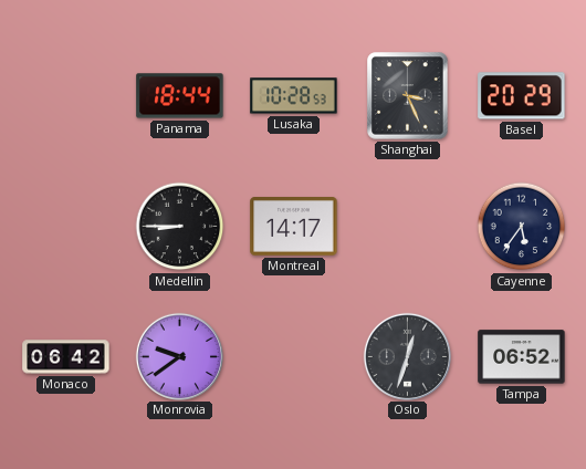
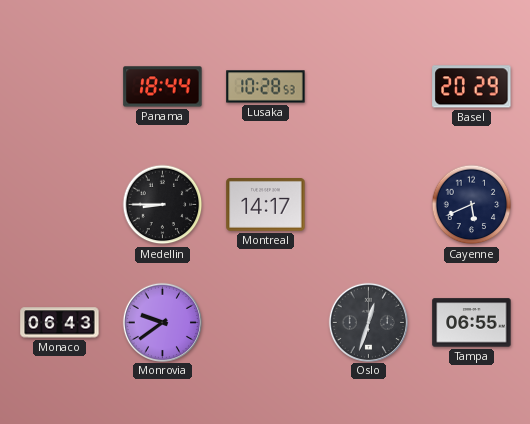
Shanghai: 3:26 -> none (408, 96)
Cayenne: 5:36 -> 5:41 (472, 205)
Monaco: 06:42 -> 06:43 (60, 323)
Tampa: 06:52 -> 06:55 (472, 323)
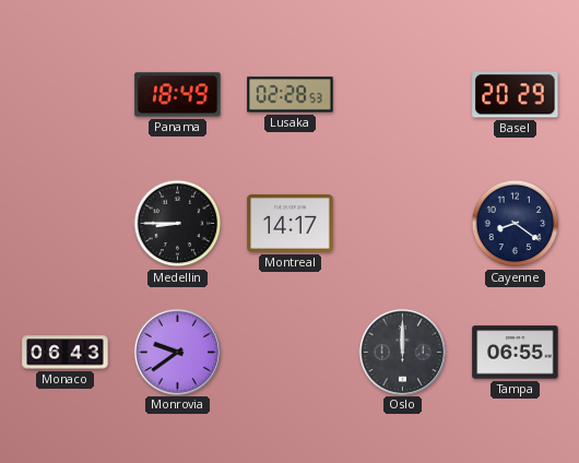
Panama: 18:44 -> 18:49 (178, 95)
Lusaka: 10:28 -> 02:28 (291, 95)
Cayenne: 5:41 -> 8:21 (516, 224)
Oslo: 12:33 -> 12:00 (402, 352)
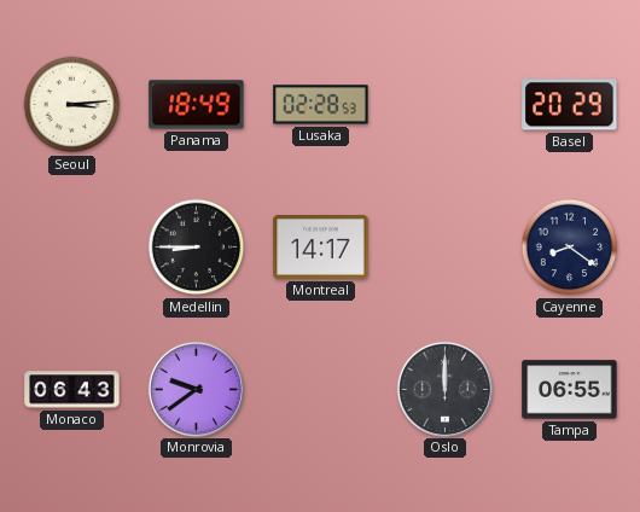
Seoul: none -> 3:14 (72, 105)
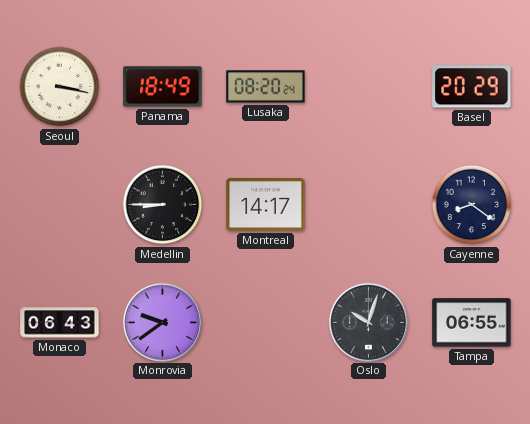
Seoul: 3:14 -> 3:17 (60, 87)
Lusaka: 02:28 -> 08:20 (266, 87)
Oslo: 12:00 -> 10:03 (368, 322)
